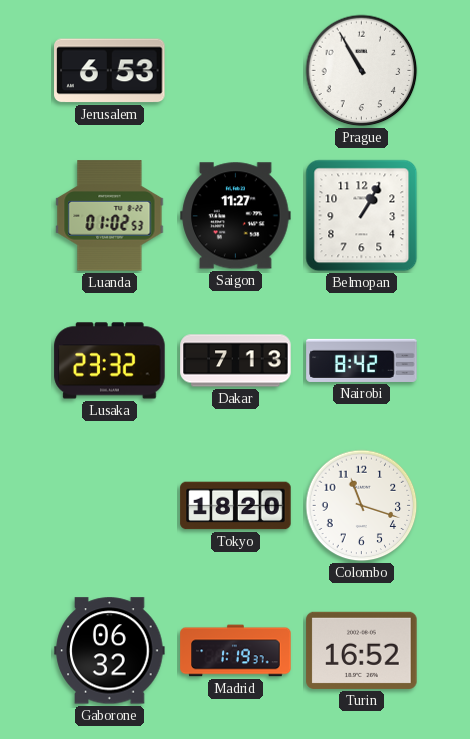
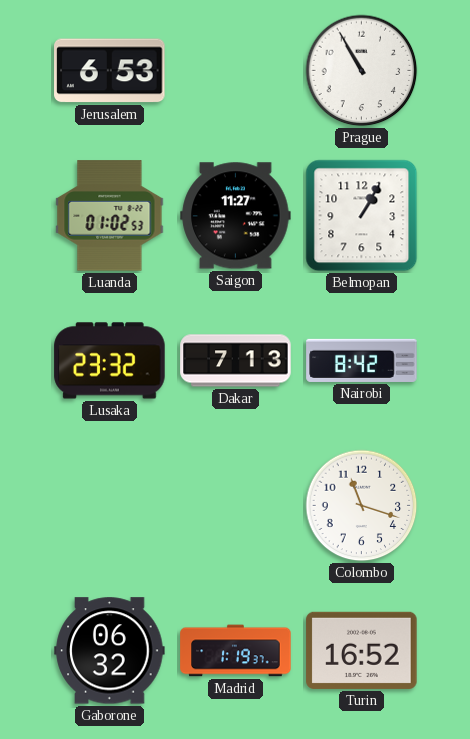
Tokyo: 18:20 -> none (236, 506)
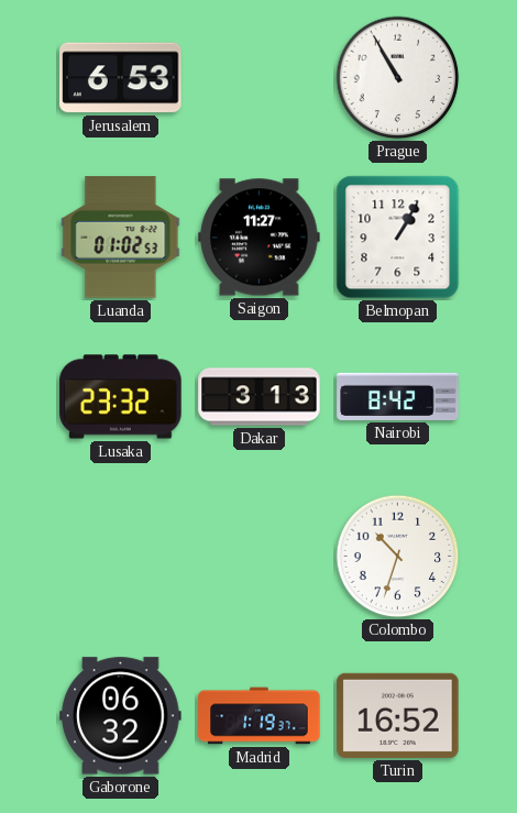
Dakar: 7:13 -> 3:13 (260, 397)
Colombo: 11:18 -> 10:33 (398, 557)
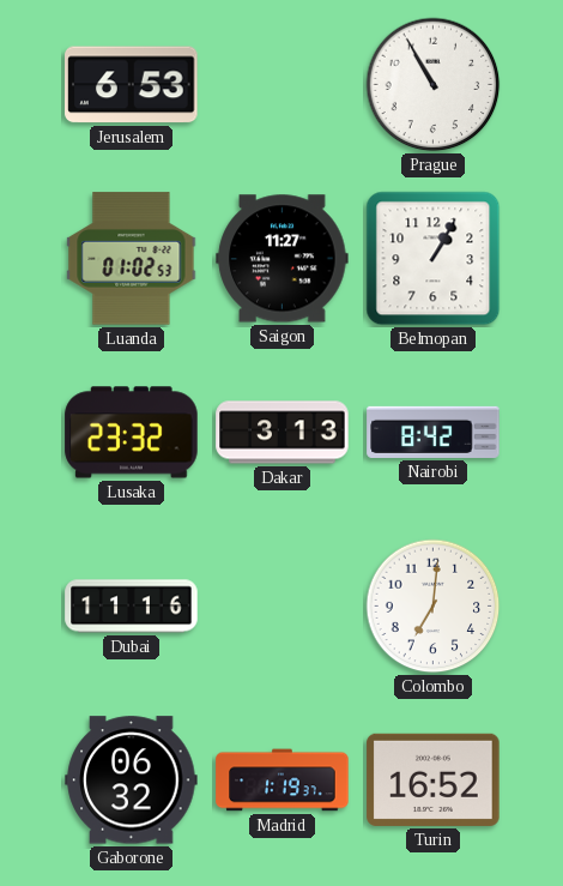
Dubai: none -> 11:16 (132, 607)
Colombo: 10:33 -> 7:01 (434, 607)
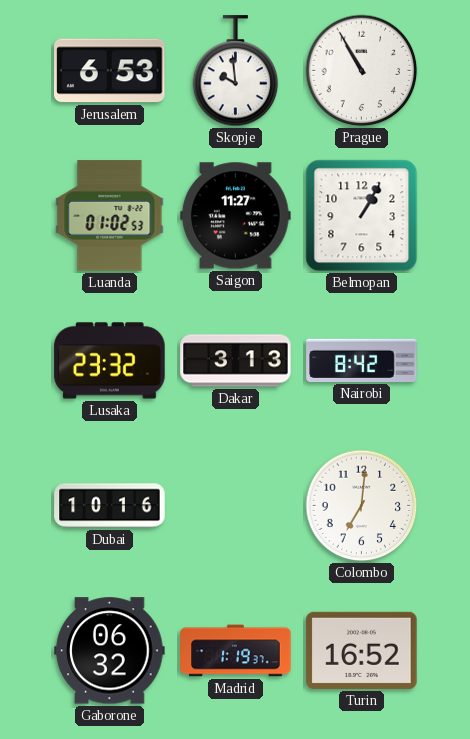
Skopje: none -> 9:59 (236, 71)
Dubai: 11:16 -> 10:16 (110, 506)
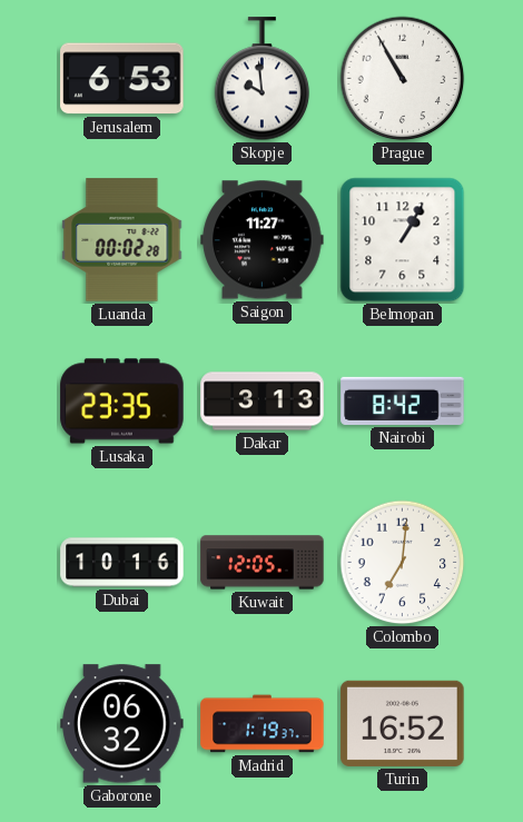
Luanda: 01:02 -> 00:02 (122, 240)
Lusaka: 23:32 -> 23:35 (122, 402)
Kuwait: none -> 12:05 (263, 563)
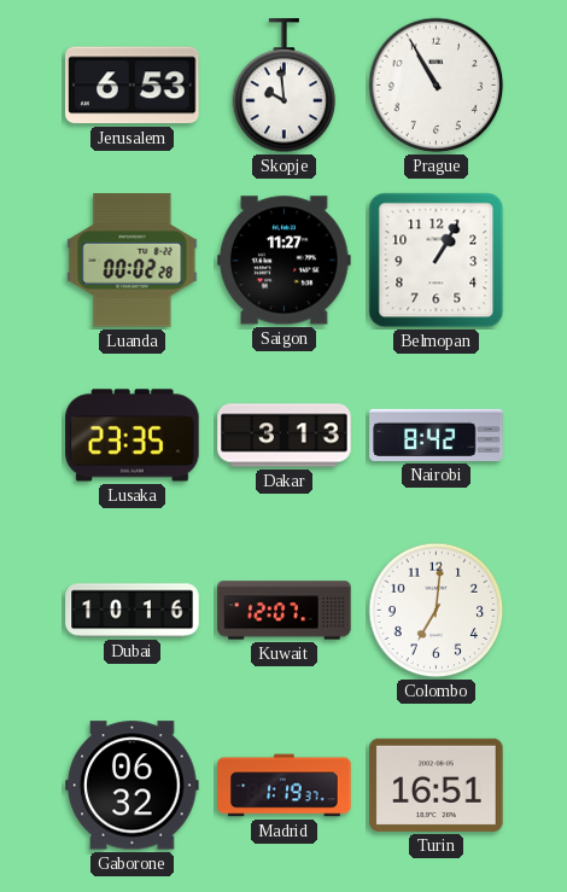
Kuwait: 12:05 -> 12:07 (285, 611)
Turin: 16:52 -> 16:51 (437, 785)
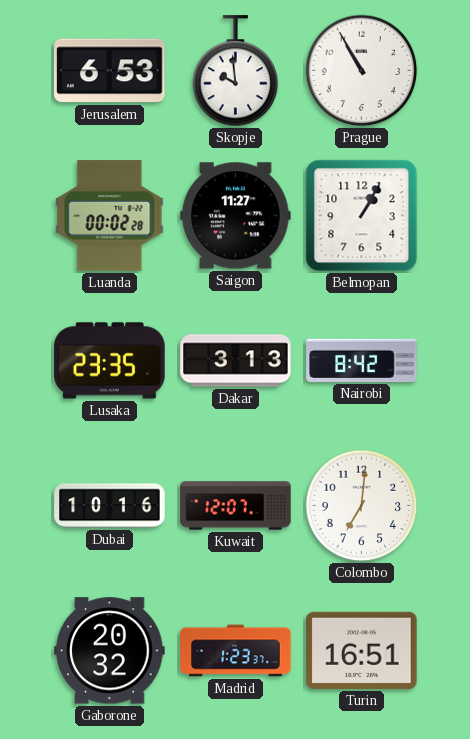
Gaborone: 06:32 -> 20:32 (110, 651)
Madrid: 1:19 -> 1:23 (236, 651)
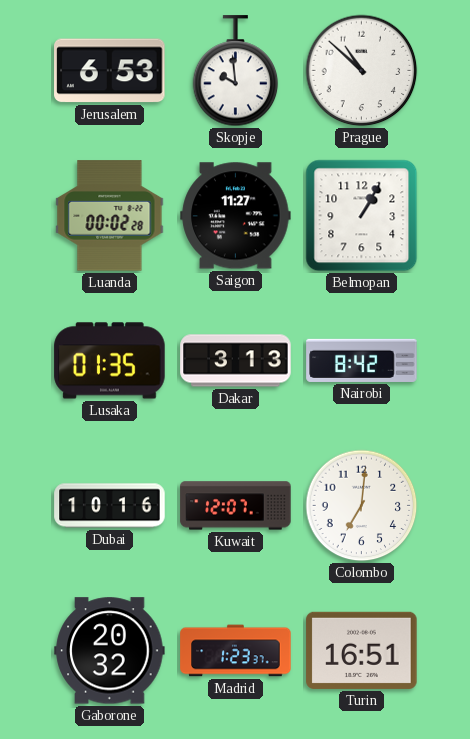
Prague: 10:55 -> 10:52 (362, 71)
Lusaka: 23:35 -> 01:35 (110, 361)
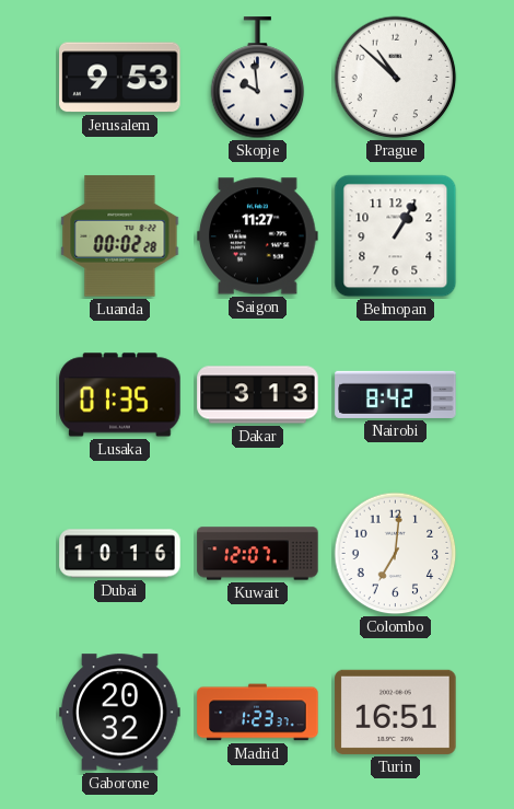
Jerusalem: 6:53 -> 9:53 (120, 78)
